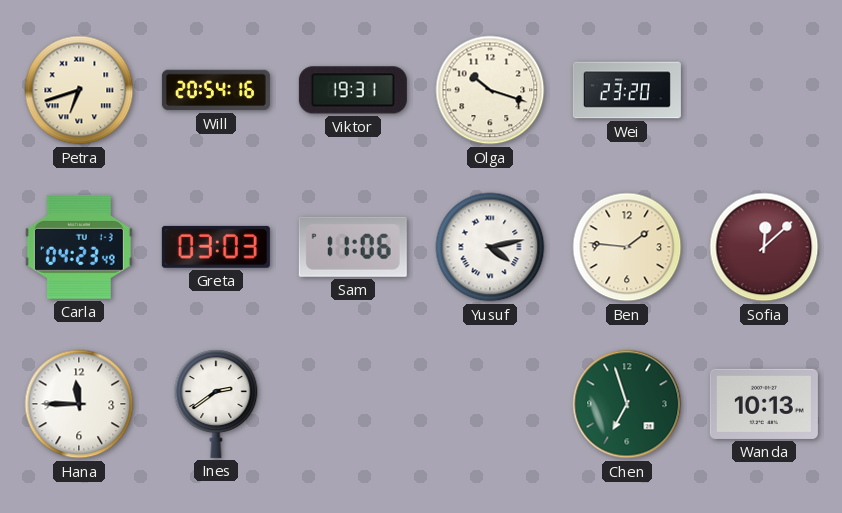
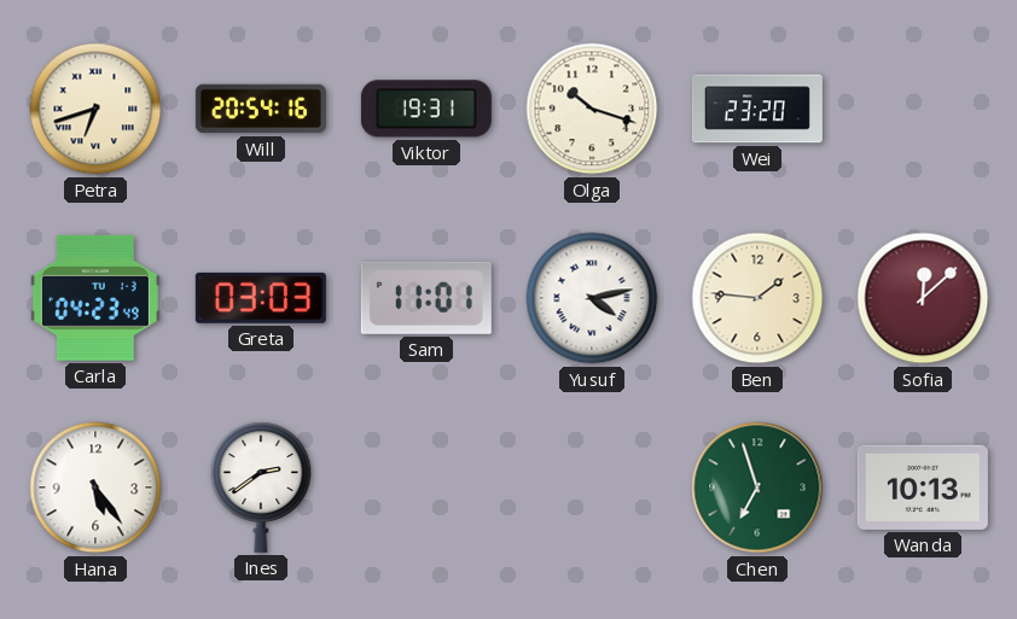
Sam: 11:06 -> 11:01 (426, 298)
Hana: 11:45 -> 5:24 (95, 487)
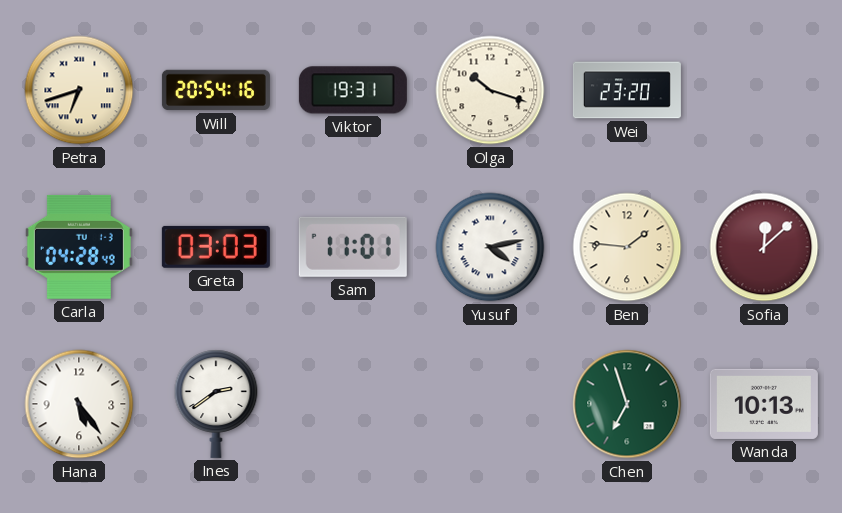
Carla: 04:23 -> 04:28 (79, 247)
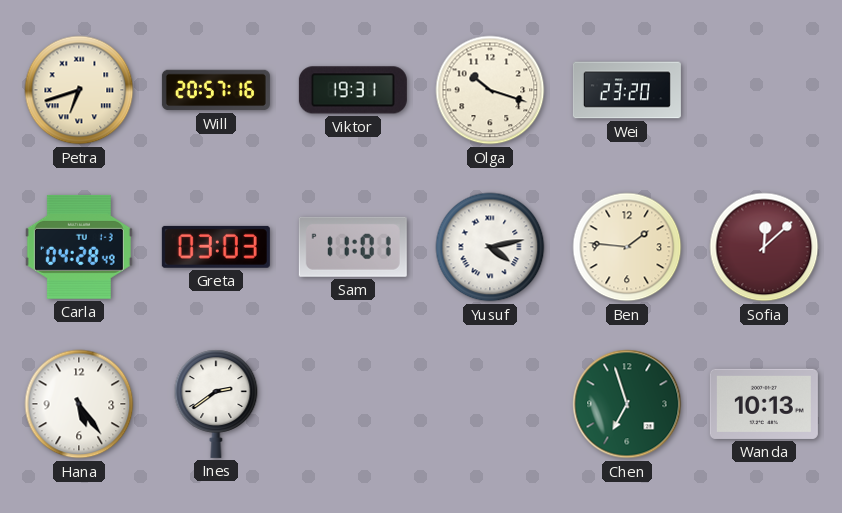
Will: 20:54 -> 20:57 (216, 90)
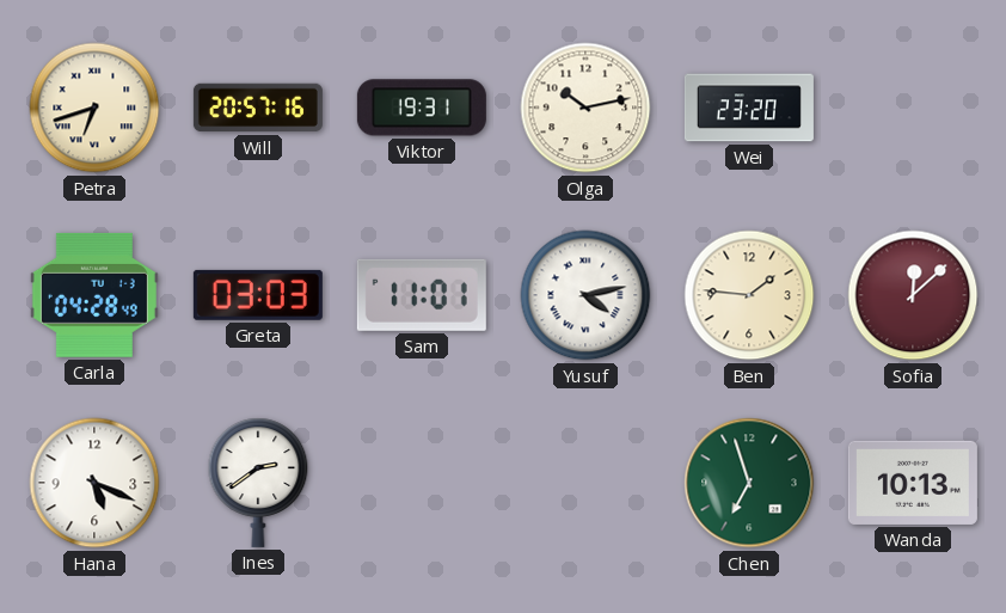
Olga: 10:18 -> 10:13 (585, 108)
Hana: 5:24 -> 5:19 (94, 483)
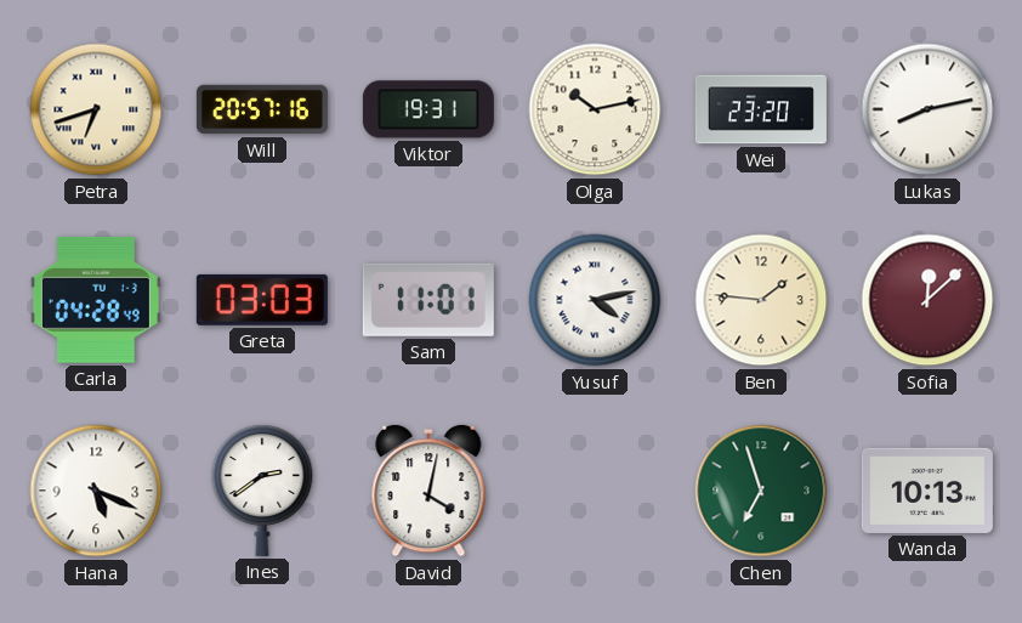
Lukas: none -> 8:13 (927, 109)
David: none -> 4:02 (428, 491)
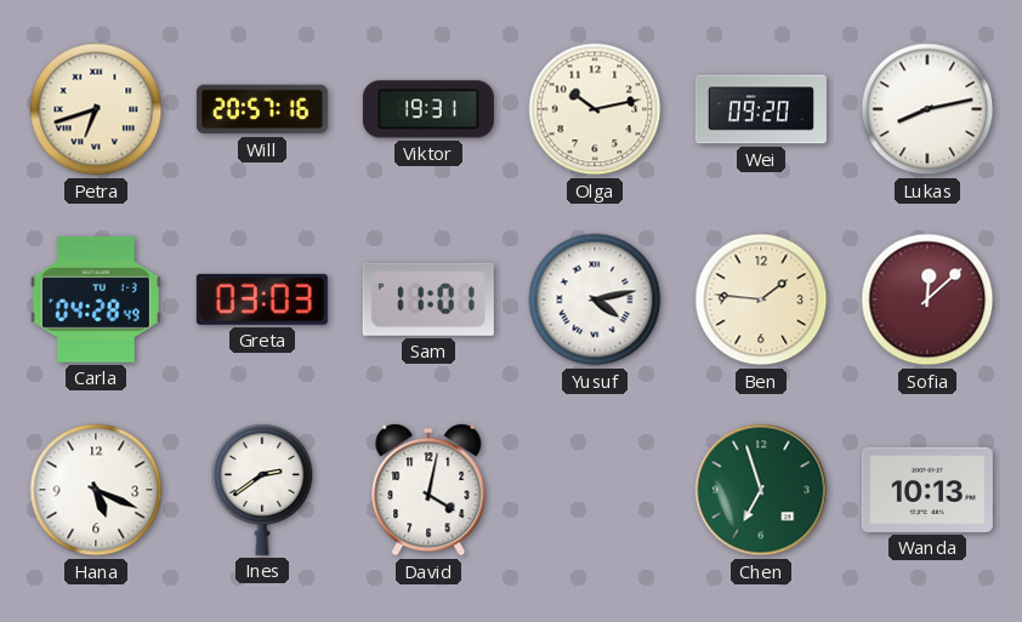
Wei: 23:20 -> 09:20 (761, 109)
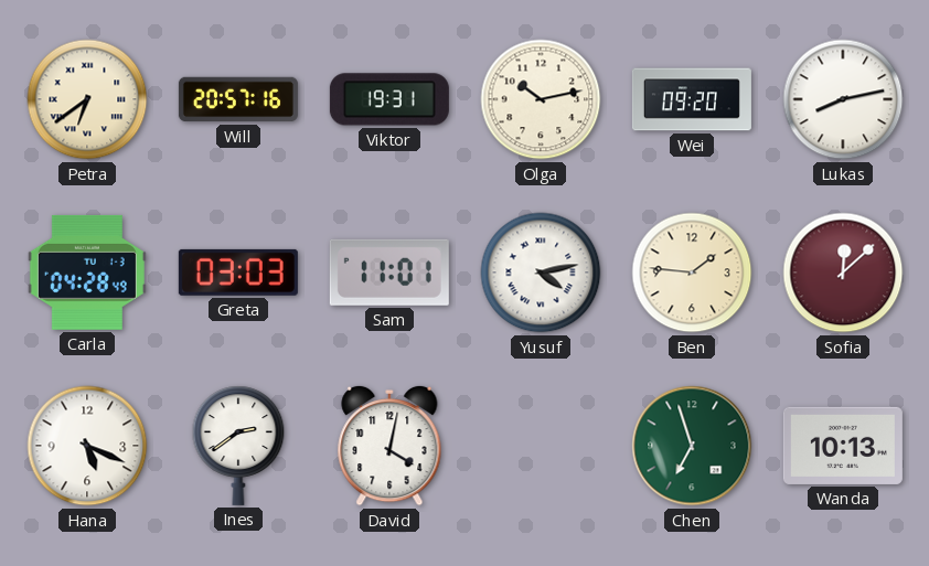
Petra: 6:42 -> 6:39 (87, 99)
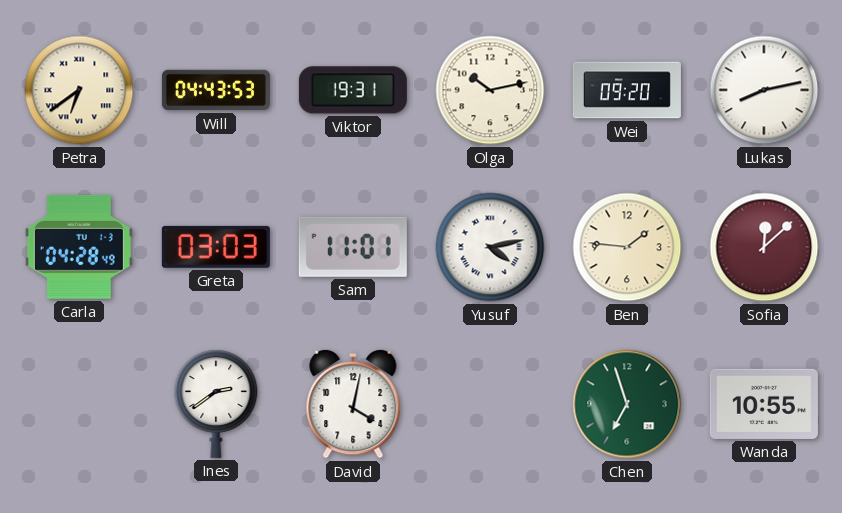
Will: 20:57 -> 04:43 (216, 90)
Hana: 5:19 -> none (87, 446)
Wanda: 10:13 -> 10:55 (764, 404)
